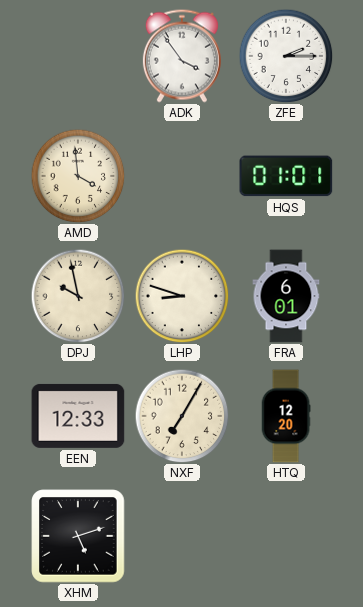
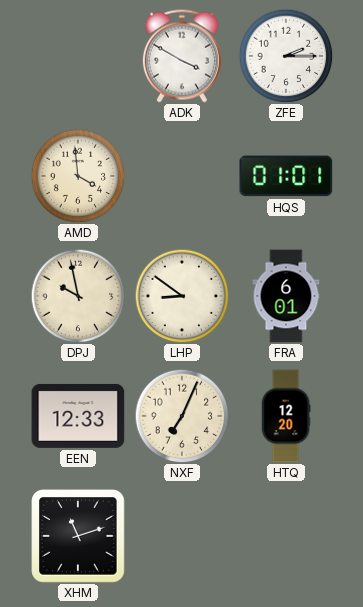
ADK: 3:54 -> 3:50 (182, 56)
LHP: 8:48 -> 8:51 (182, 296)
NXF: 7:05 -> 7:04 (182, 416)
XHM: 5:12 -> 11:12 (78, 536)
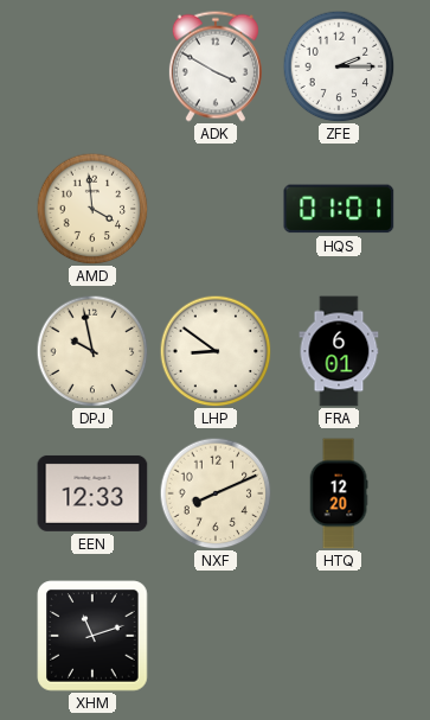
NXF: 7:04 -> 8:11 (216, 493)
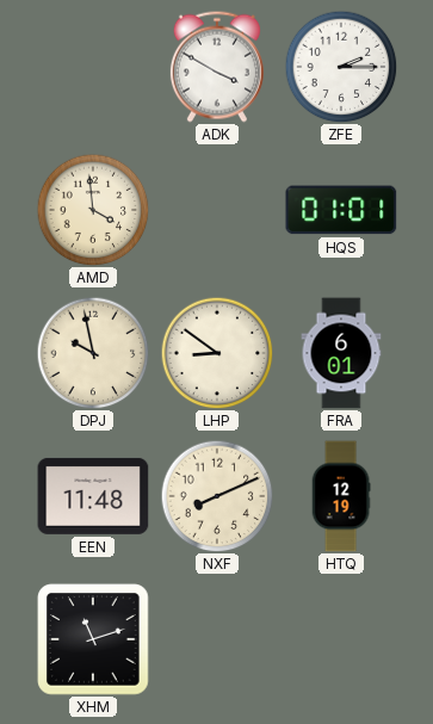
EEN: 12:33 -> 11:48 (93, 496)
HTQ: 12:20 -> 12:19 (341, 496)
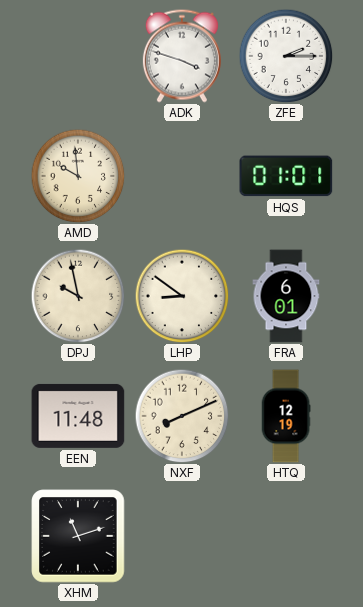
ADK: 3:50 -> 3:48 (182, 56)
AMD: 3:59 -> 9:59 (78, 176)
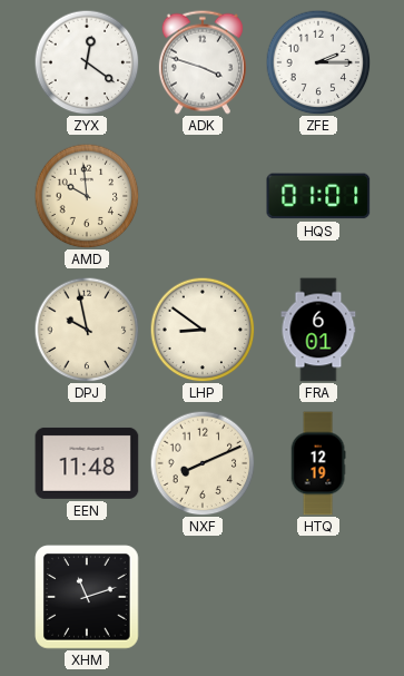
ZYX: none -> 12:21 (87, 62)
